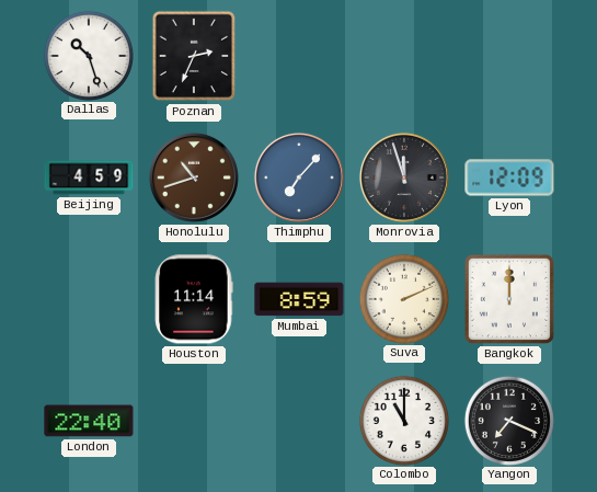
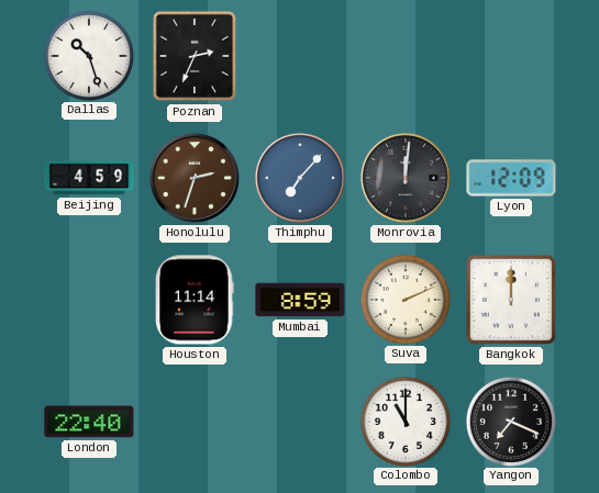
Honolulu: 10:42 -> 2:33 (195, 178)
Monrovia: 11:57 -> 12:01 (406, 178)
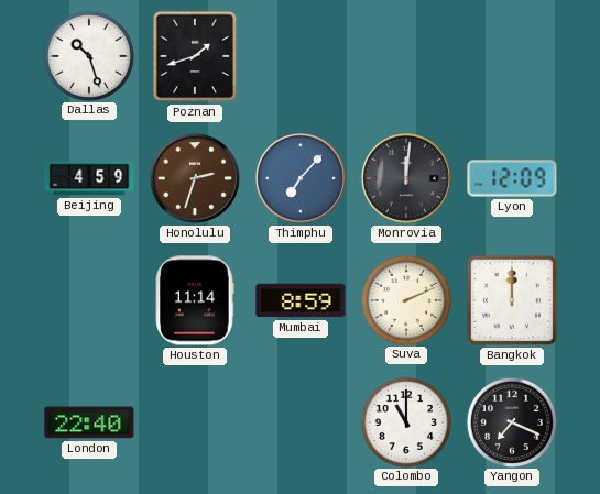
Poznan: 2:34 -> 1:42 (195, 56)
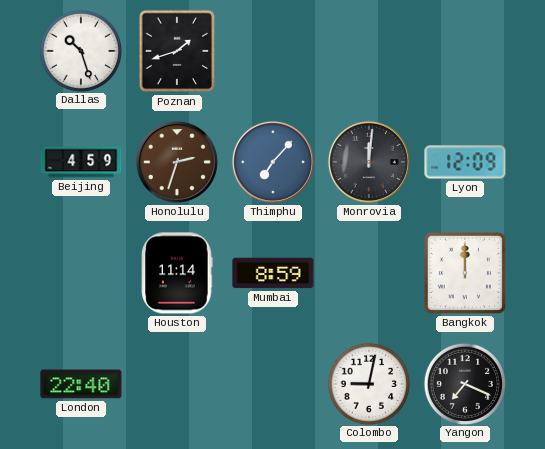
Suva: 2:11 -> none (405, 299)
Colombo: 11:00 -> 9:02 (368, 383)
